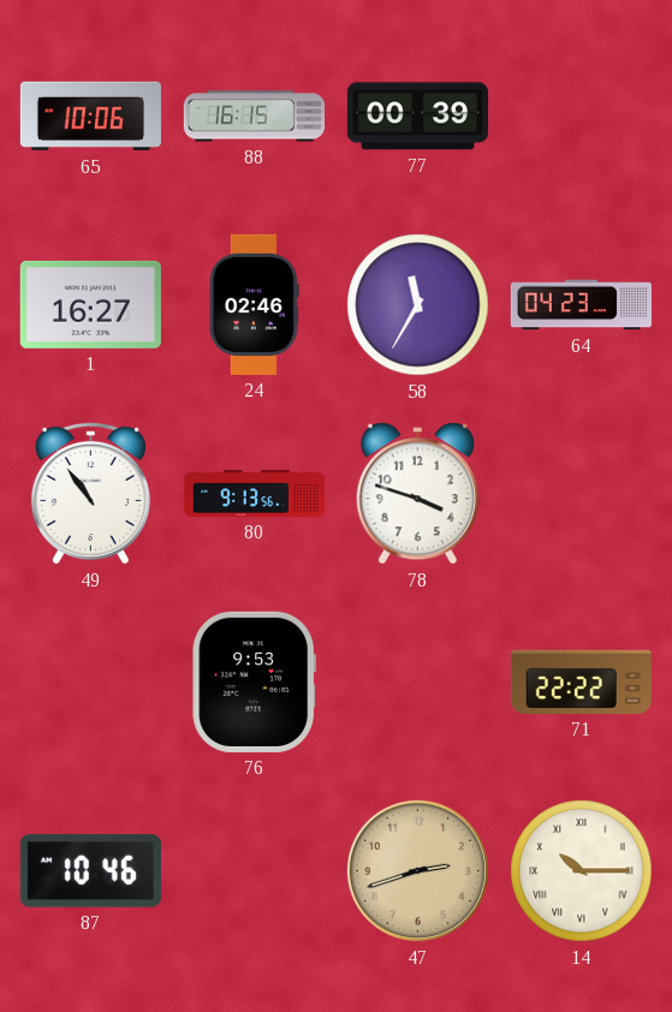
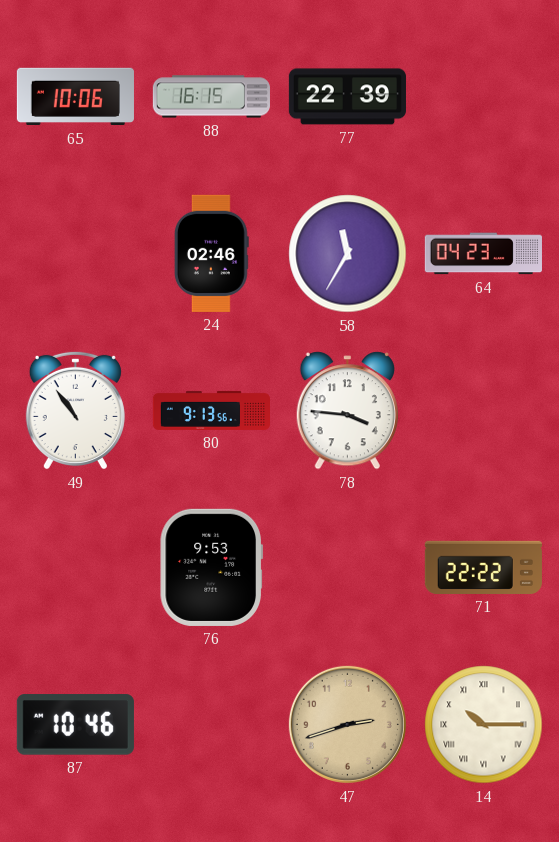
77: 00:39 -> 22:39 (347, 97)
1: 16:27 -> none (90, 304)
78: 3:48 -> 3:46 (347, 411)
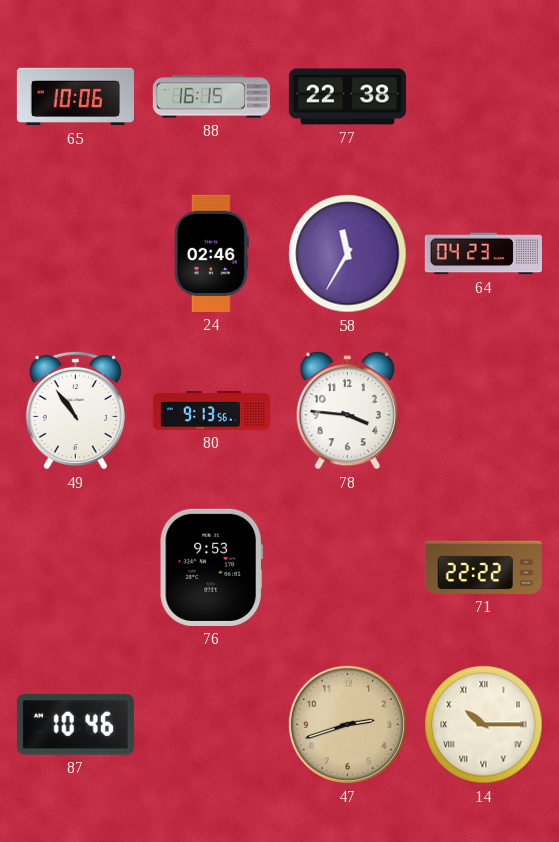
77: 22:39 -> 22:38 (347, 97)
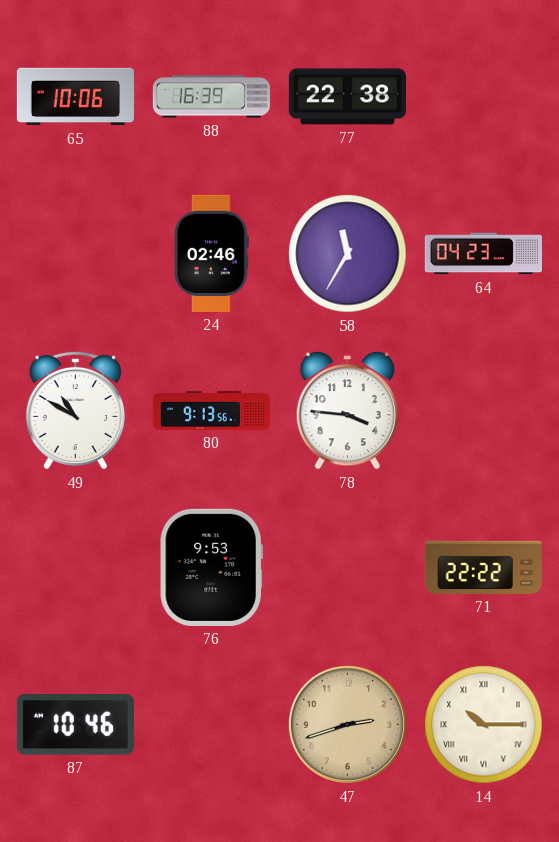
88: 16:15 -> 16:39 (211, 97)
49: 10:54 -> 10:50 (75, 410)
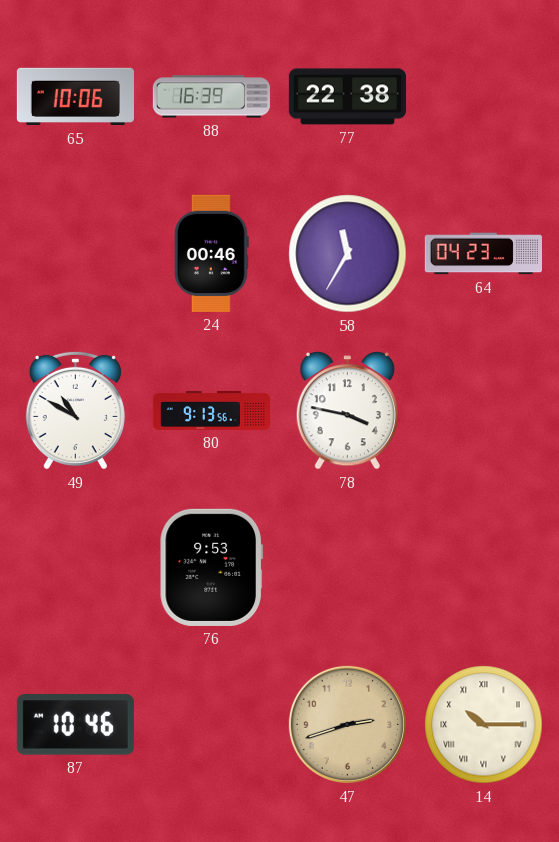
24: 02:46 -> 00:46 (211, 253)
78: 3:46 -> 3:47 (347, 411)
71: 22:22 -> none (483, 567)
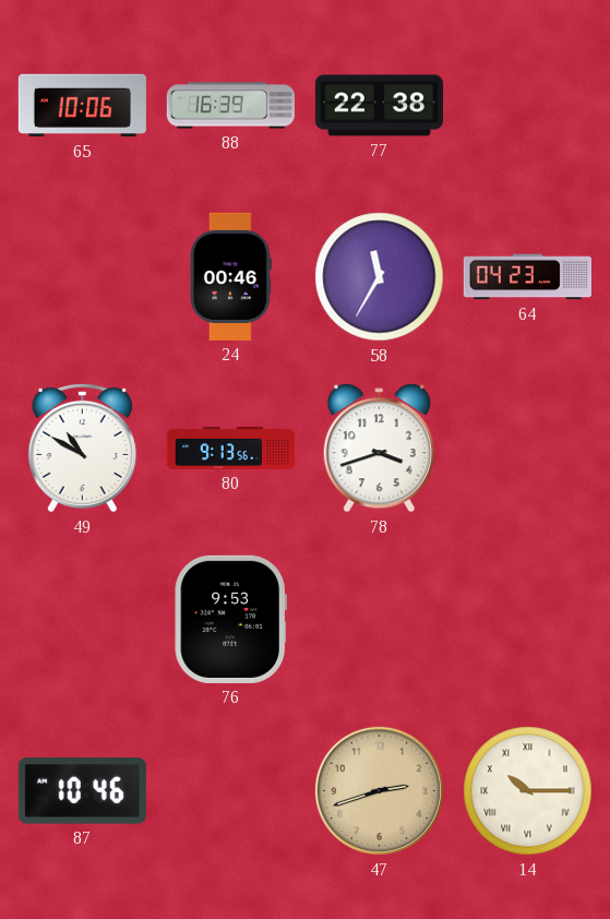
78: 3:47 -> 3:42 (379, 449)
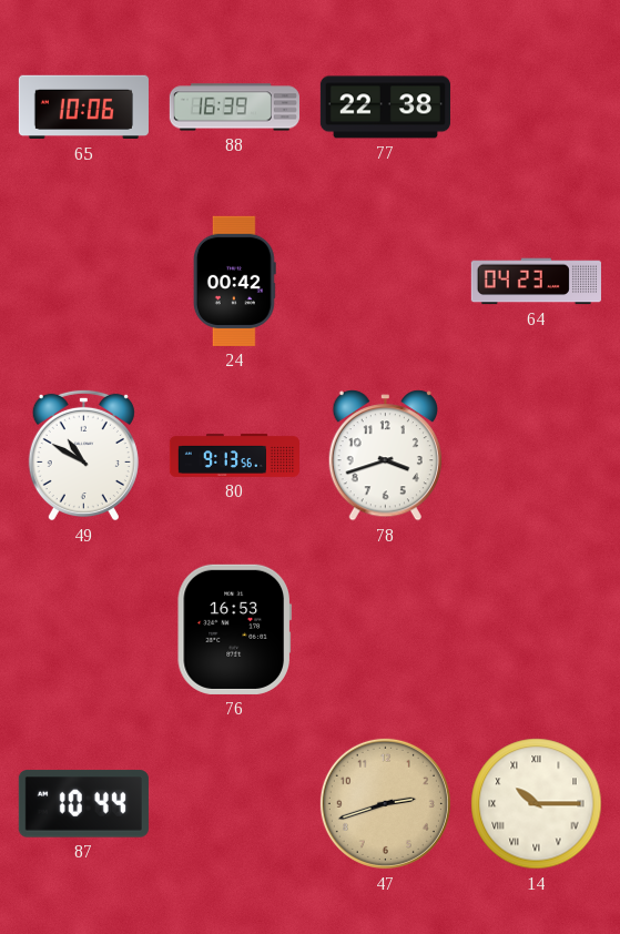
24: 00:46 -> 00:42 (234, 281)
58: 11:35 -> none (380, 277)
76: 9:53 -> 16:53 (234, 629)
87: 10:46 -> 10:44 (83, 804)
